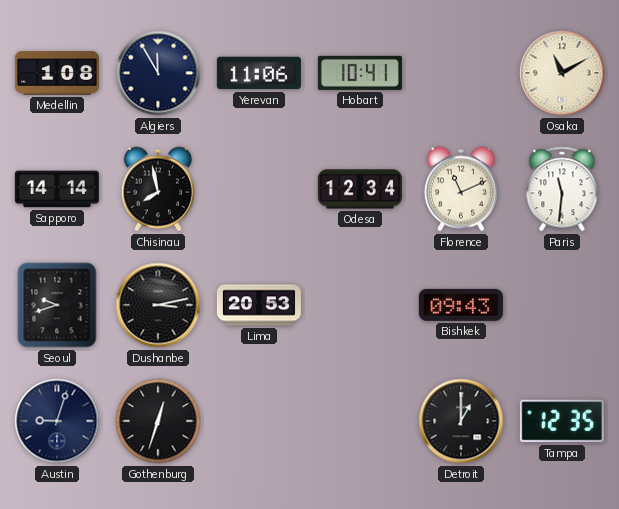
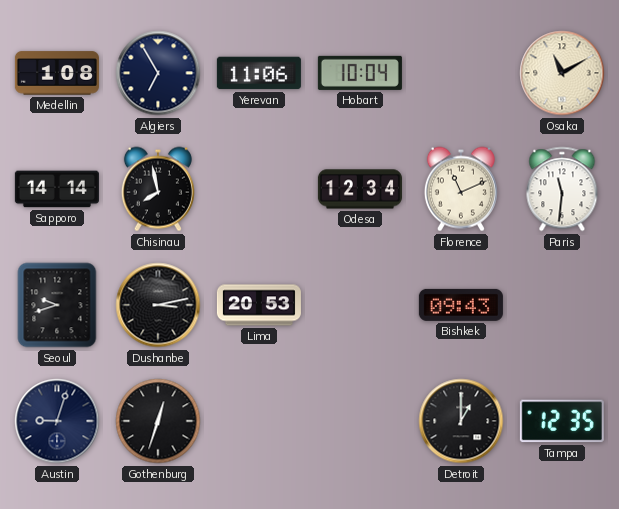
Algiers: 11:55 -> 6:55 (158, 73)
Hobart: 10:41 -> 10:04 (360, 73)
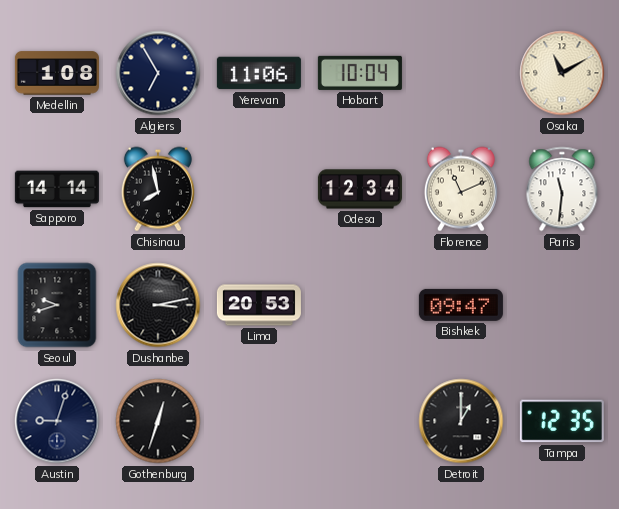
Bishkek: 09:43 -> 09:47 (461, 305)
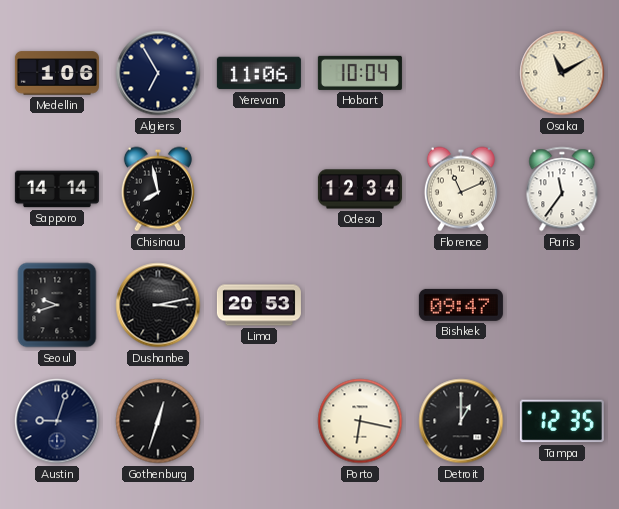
Medellin: 1:08 -> 1:06 (57, 73)
Paris: 11:31 -> 11:36 (562, 189)
Porto: none -> 6:17 (360, 421)
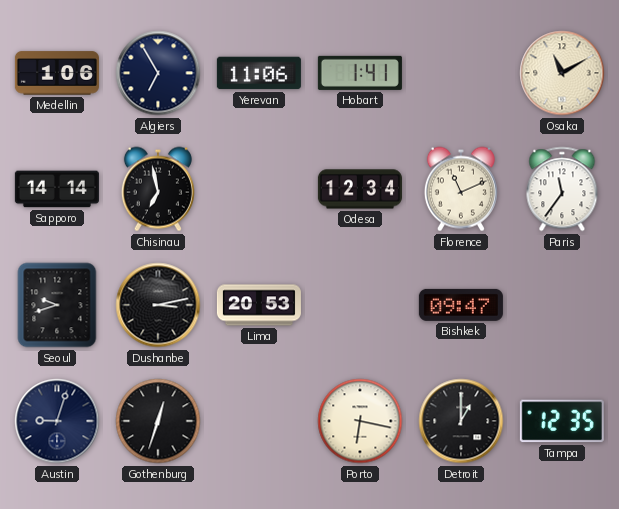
Hobart: 10:04 -> 1:41 (360, 73)
Chisinau: 7:58 -> 6:58 (158, 189)
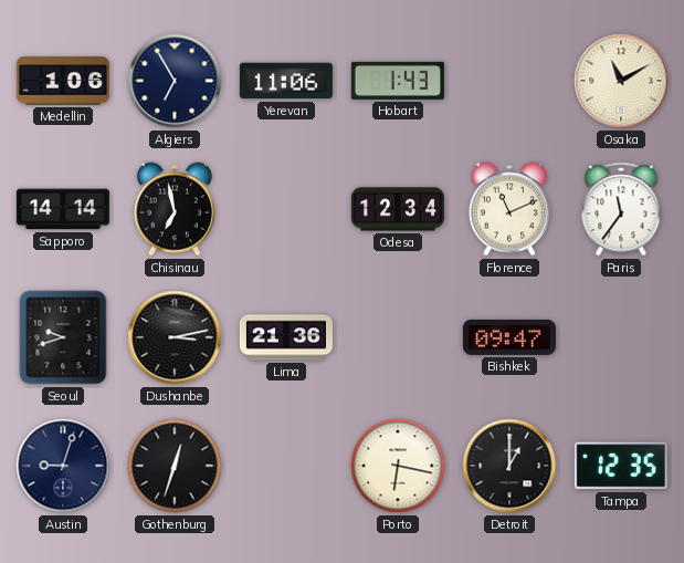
Hobart: 1:41 -> 1:43 (398, 81)
Lima: 20:53 -> 21:36 (286, 337)
